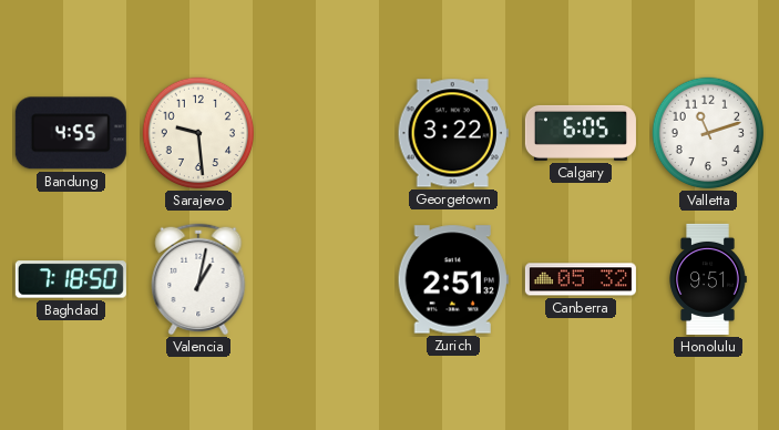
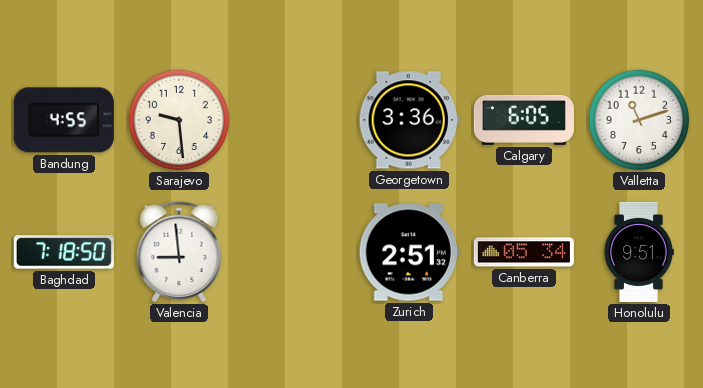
Georgetown: 3:22 -> 3:36 (409, 120)
Valencia: 1:02 -> 8:59 (179, 252)
Canberra: 05:32 -> 05:34 (524, 252)
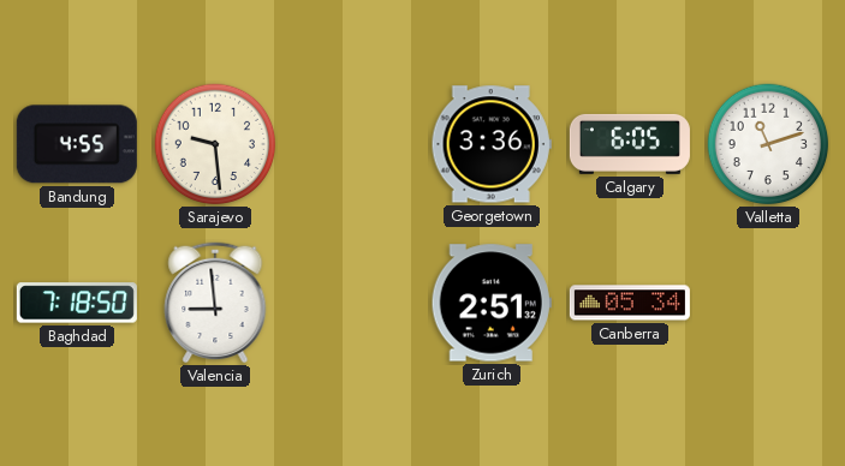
Honolulu: 9:51 -> none (639, 252)
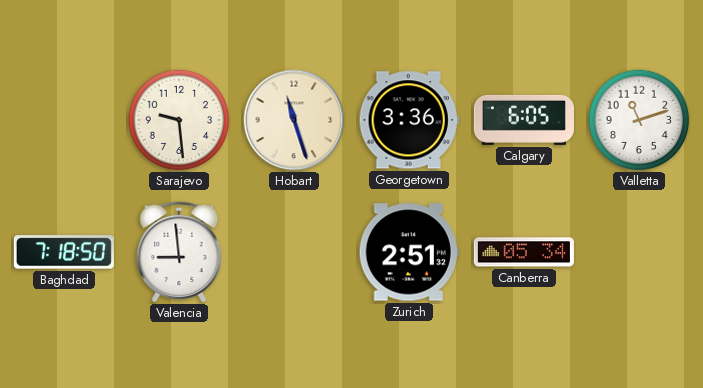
Bandung: 4:55 -> none (77, 144)
Hobart: none -> 11:27 (294, 120)
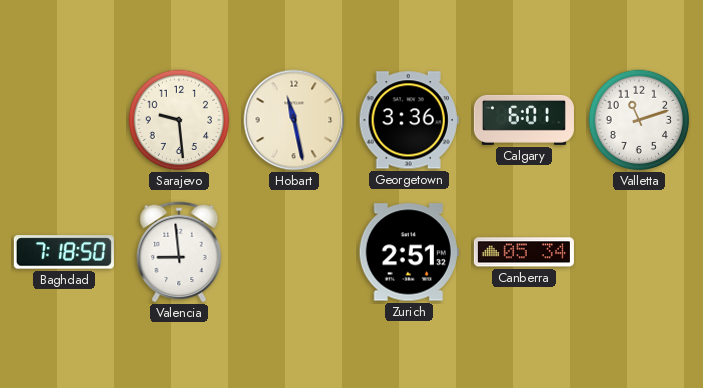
Hobart: 11:27 -> 11:28 (294, 120)
Calgary: 6:05 -> 6:01 (524, 120)
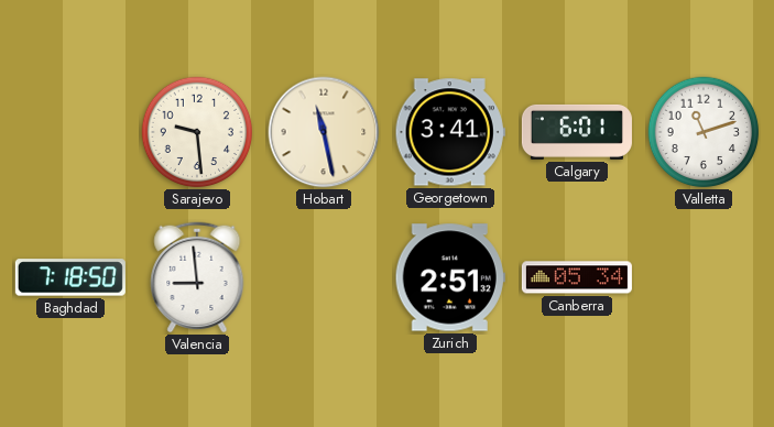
Georgetown: 3:36 -> 3:41 (450, 132)
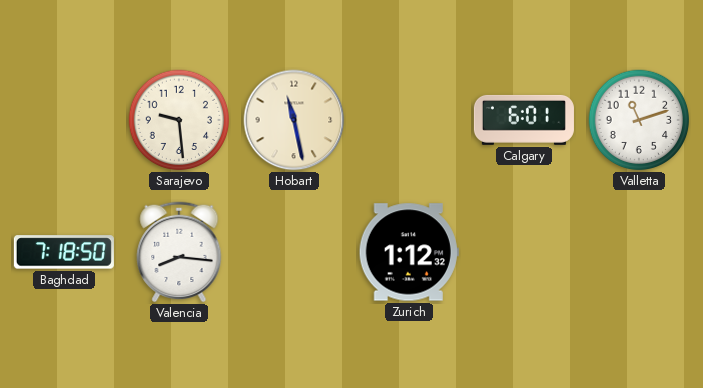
Georgetown: 3:41 -> none (450, 132)
Valencia: 8:59 -> 8:16 (179, 252)
Zurich: 2:51 -> 1:12 (409, 252)
Canberra: 05:34 -> none (577, 277)
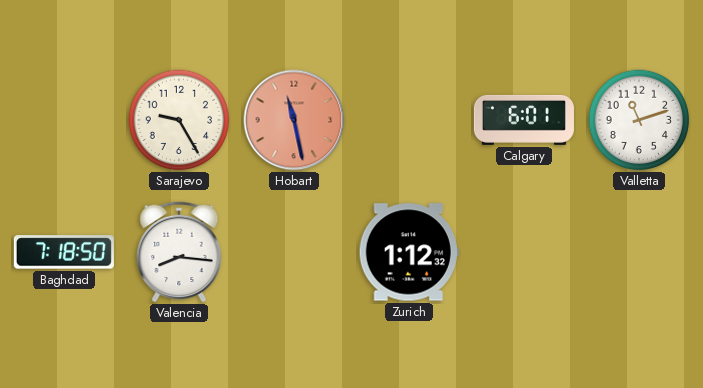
Sarajevo: 9:29 -> 9:25 (179, 120)
Hobart dial: cream -> salmon (294, 120)
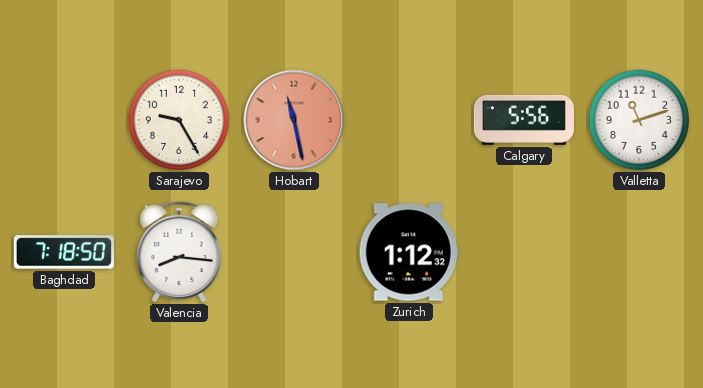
Calgary: 6:01 -> 5:56 (524, 120)
